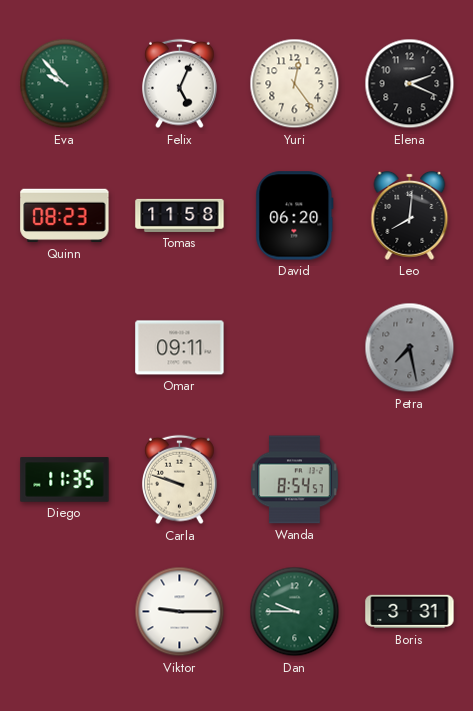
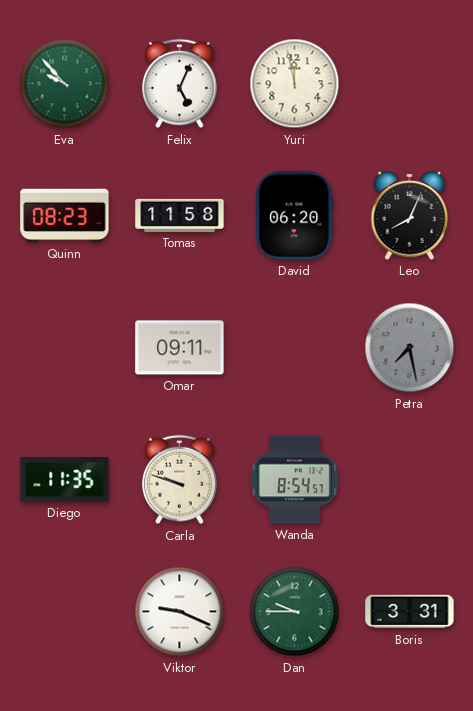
Yuri: 12:24 -> 11:58 (295, 84)
Elena: 2:19 -> none (410, 84)
Leo: 8:01 -> 8:04 (410, 215)
Viktor: 9:15 -> 9:19 (180, 612)
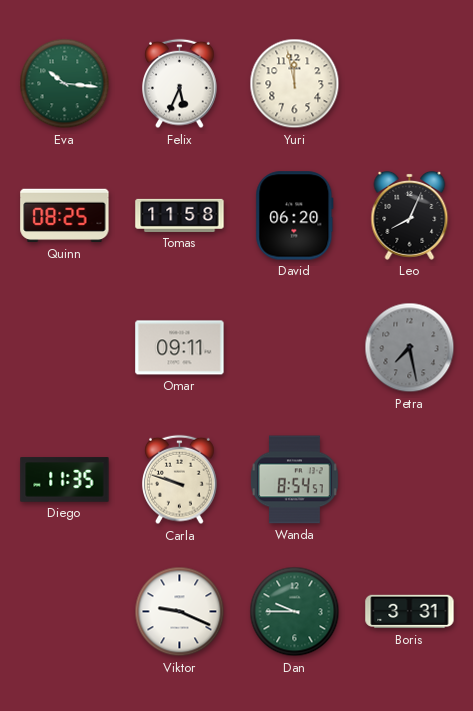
Eva: 9:53 -> 10:16 (65, 84)
Felix: 5:04 -> 5:34 (180, 84)
Quinn: 08:23 -> 08:25 (65, 216)
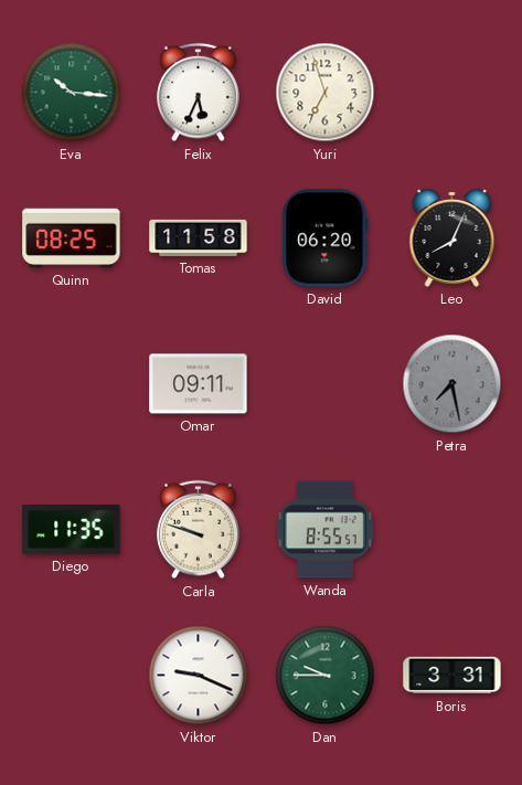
Yuri: 11:58 -> 6:57 (326, 93)
Wanda: 8:54 -> 8:55 (324, 530)
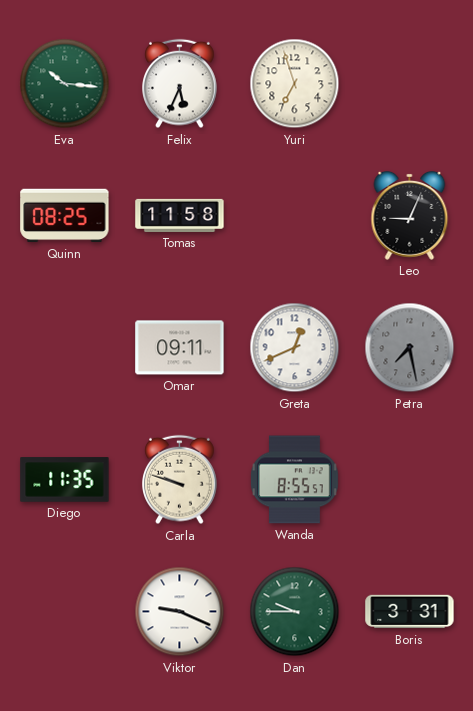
David: 06:20 -> none (326, 238)
Leo: 8:04 -> 9:04 (410, 215)
Greta: none -> 12:41 (295, 348)
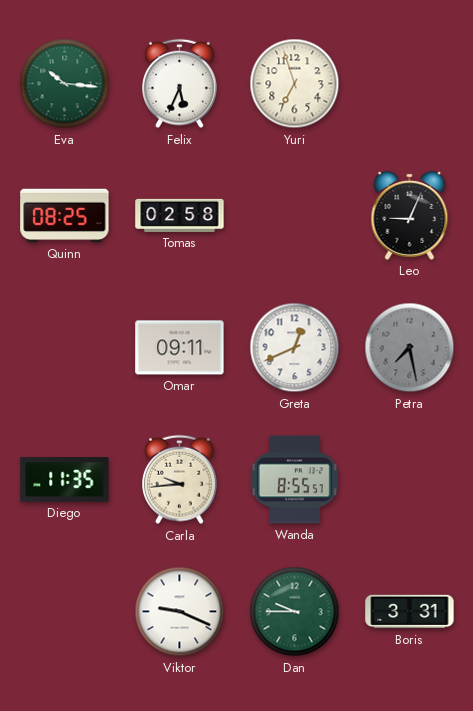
Tomas: 11:58 -> 02:58 (180, 215)
Carla: 9:48 -> 9:44 (180, 480)
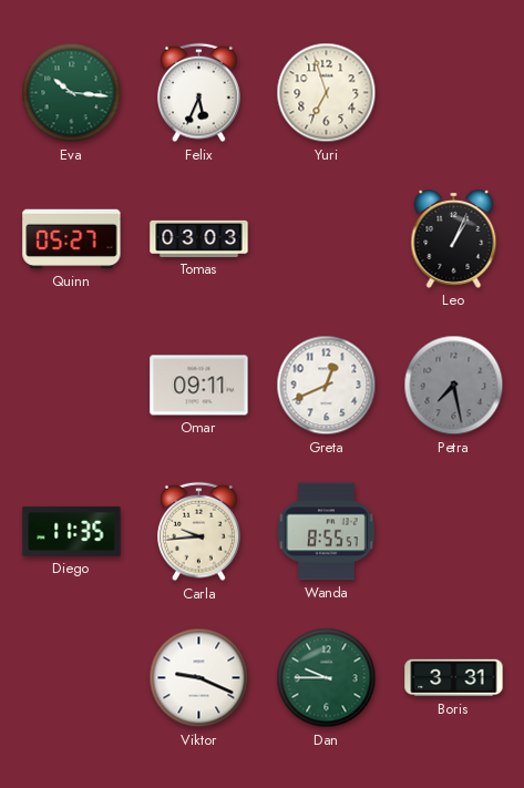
Quinn: 08:25 -> 05:27 (72, 239)
Tomas: 02:58 -> 03:03 (199, 238)
Leo: 9:04 -> 1:04 (454, 238)
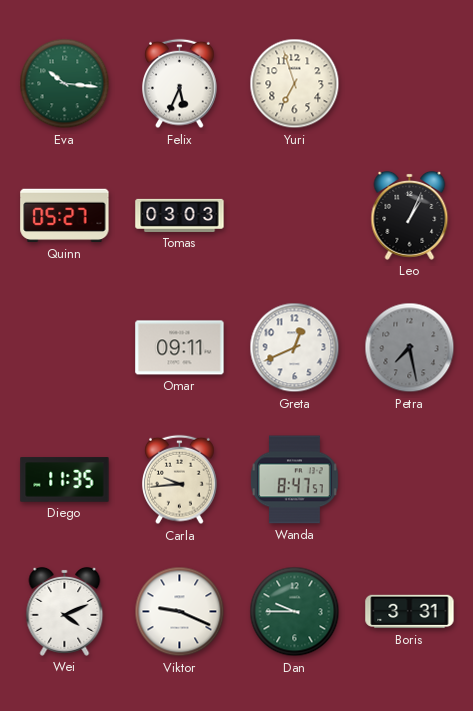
Wanda: 8:55 -> 8:47 (294, 480)
Wei: none -> 4:11 (65, 611)
